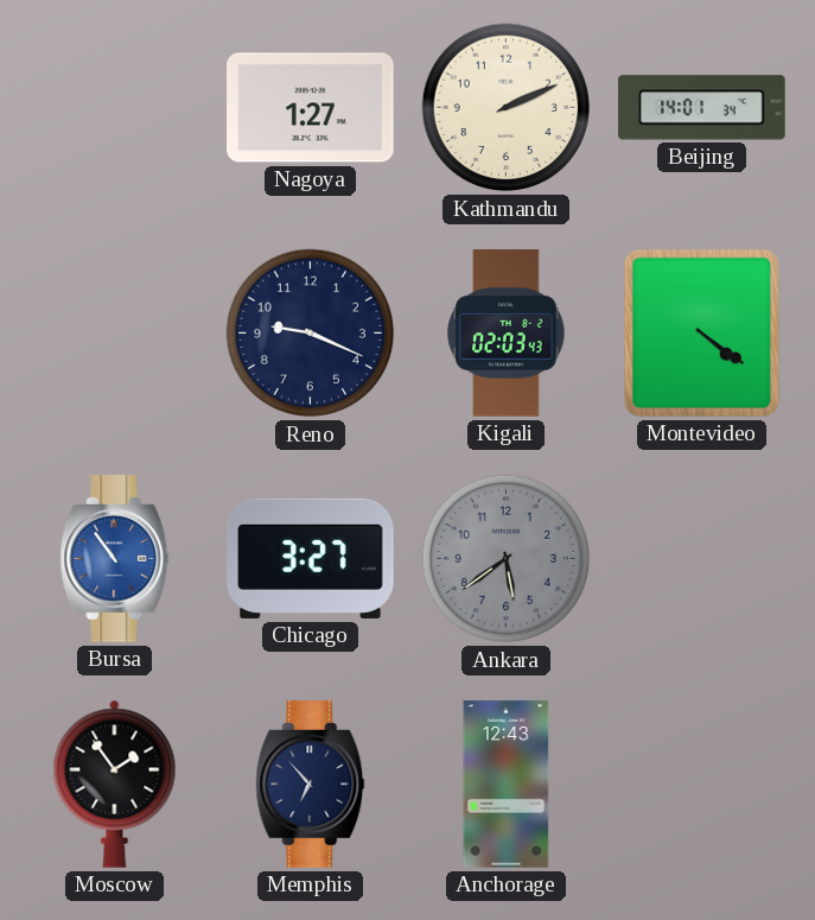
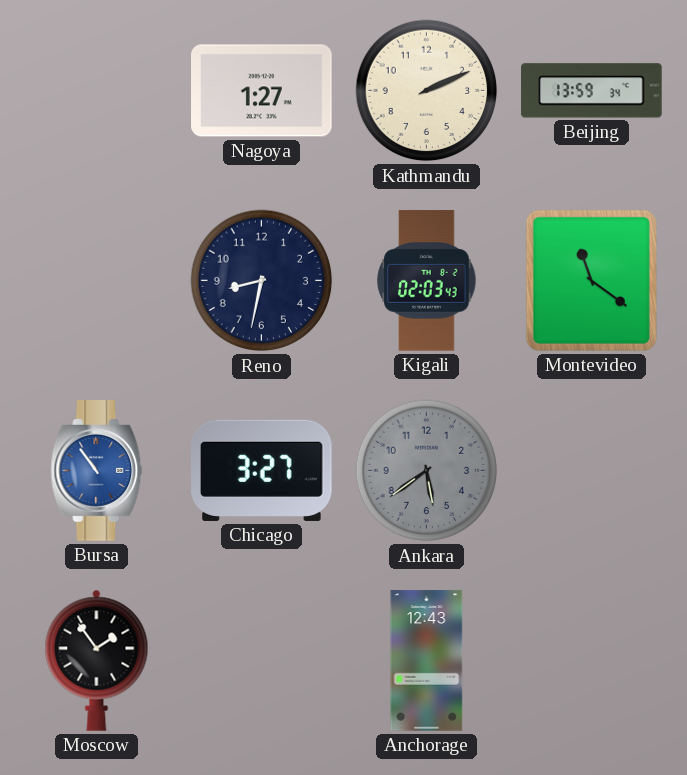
Beijing: 14:01 -> 13:59 (592, 91)
Reno: 9:19 -> 8:32 (262, 281)
Montevideo: 4:21 -> 11:21 (591, 280)
Memphis: 6:53 -> none (311, 785)
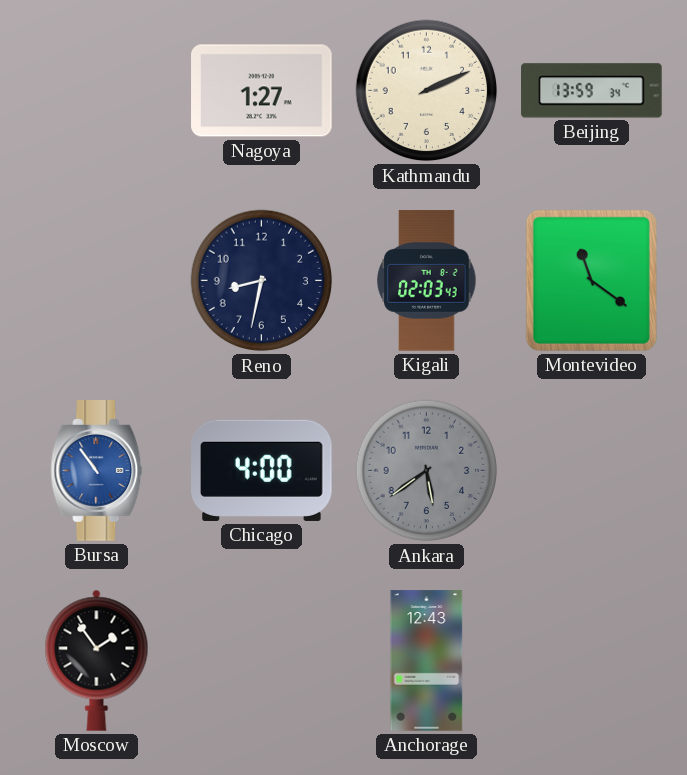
Chicago: 3:27 -> 4:00 (262, 470)
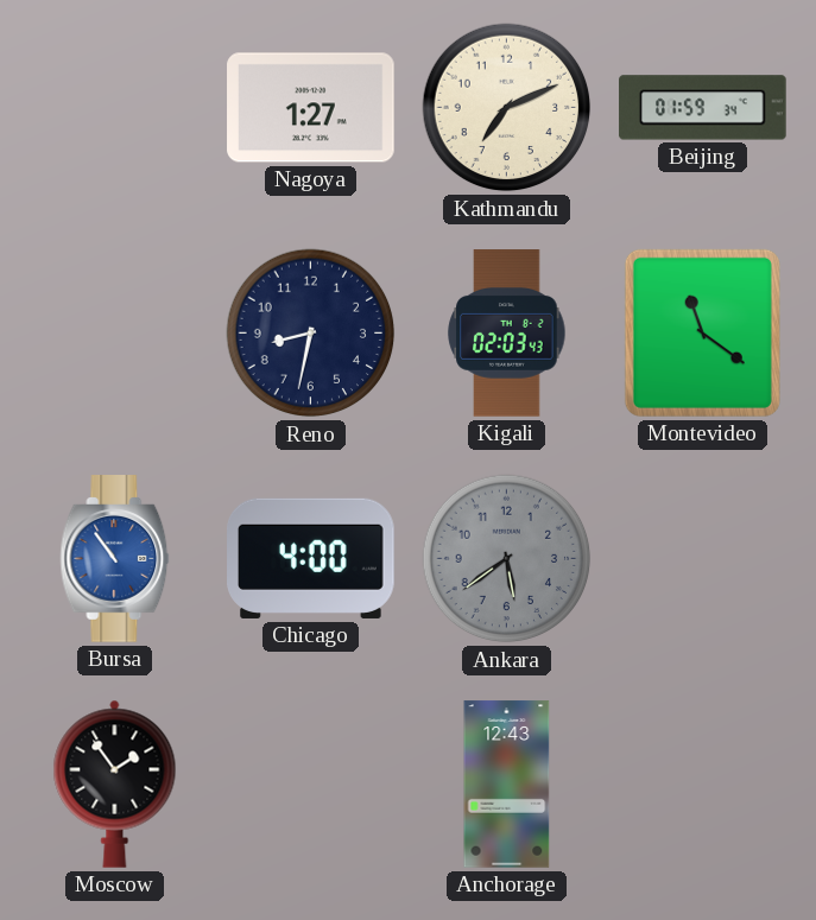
Kathmandu: 2:11 -> 7:11 (507, 108)
Beijing: 13:59 -> 01:59 (703, 108)
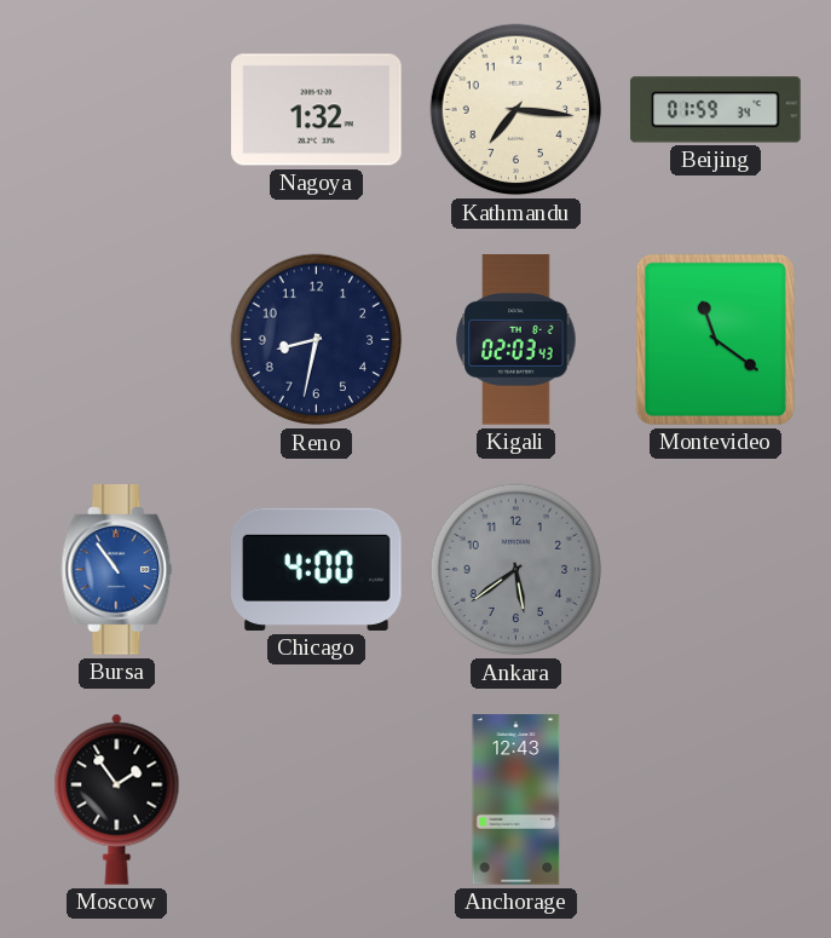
Nagoya: 1:27 -> 1:32 (317, 110)
Kathmandu: 7:11 -> 7:16 (517, 110)
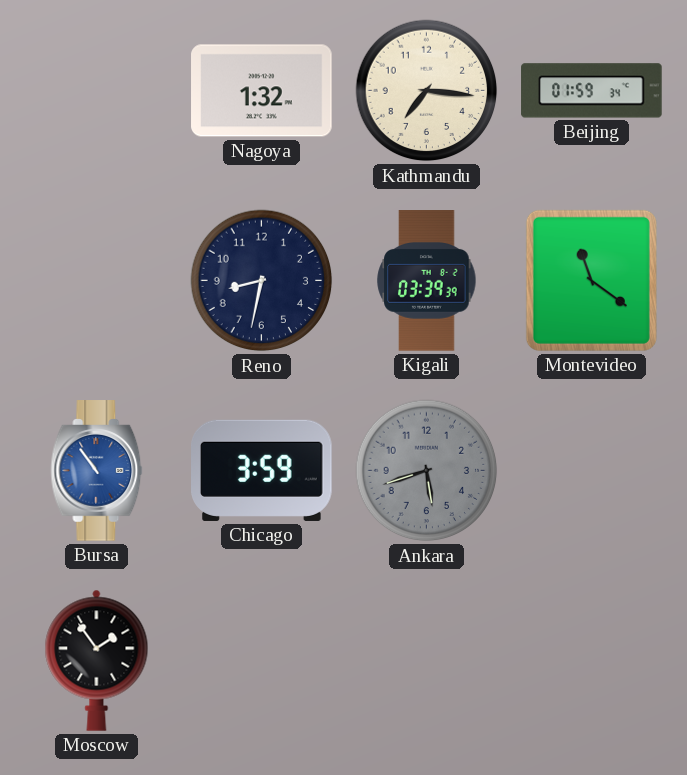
Kigali: 02:03 -> 03:39 (427, 281)
Chicago: 4:00 -> 3:59 (262, 470)
Ankara: 5:39 -> 5:42 (427, 471)
Anchorage: 12:43 -> none (517, 800)
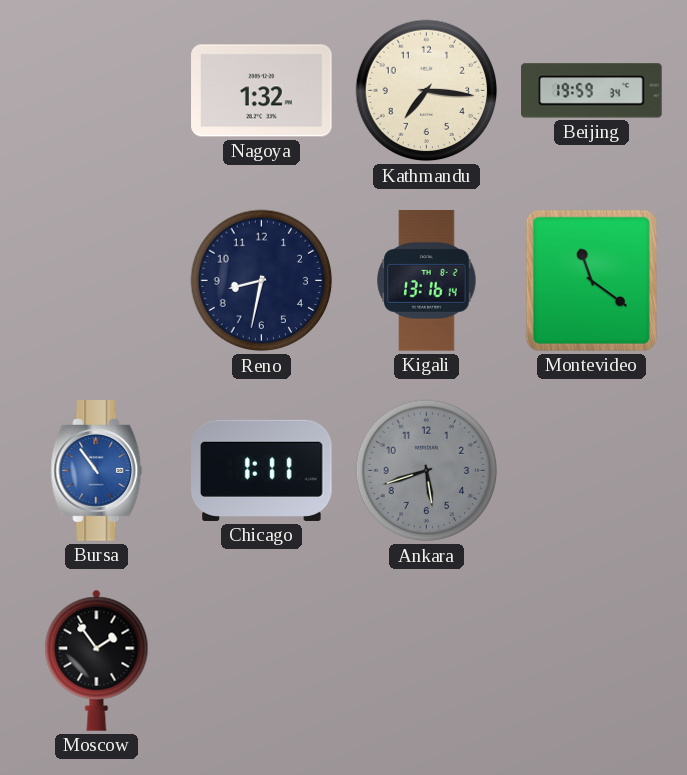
Beijing: 01:59 -> 19:59 (592, 91)
Kigali: 03:39 -> 13:16 (427, 281)
Chicago: 3:59 -> 1:11 (262, 470)
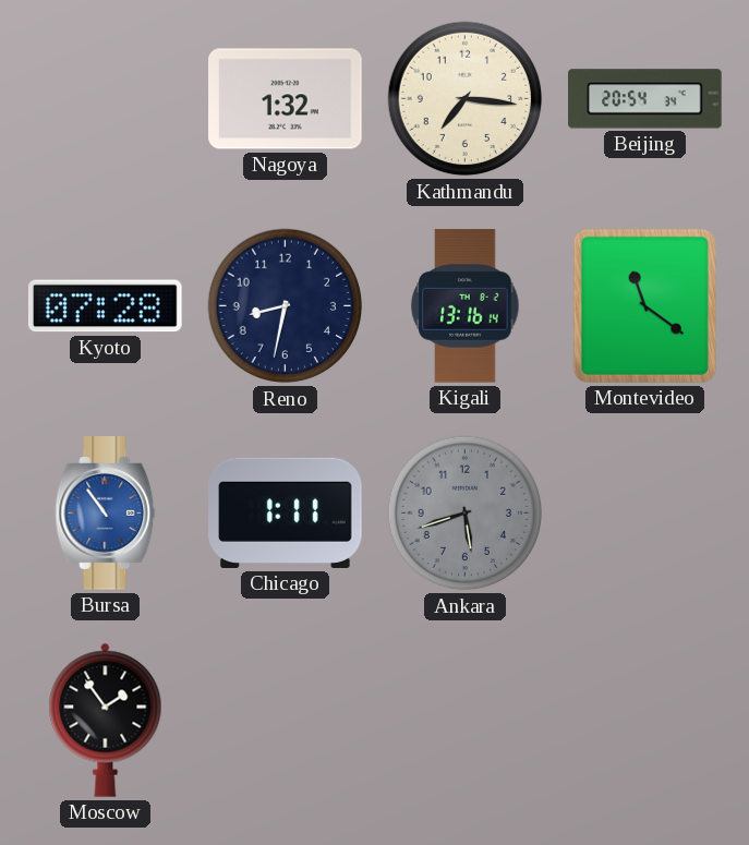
Beijing: 19:59 -> 20:54 (645, 99)
Kyoto: none -> 07:28 (105, 306)
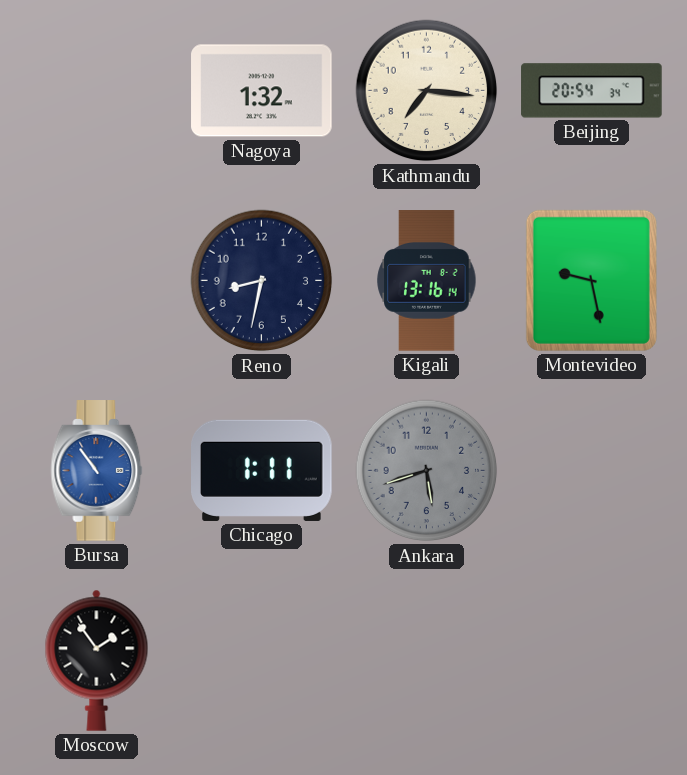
Kyoto: 07:28 -> none (105, 306)
Montevideo: 11:21 -> 9:28 (591, 280)
